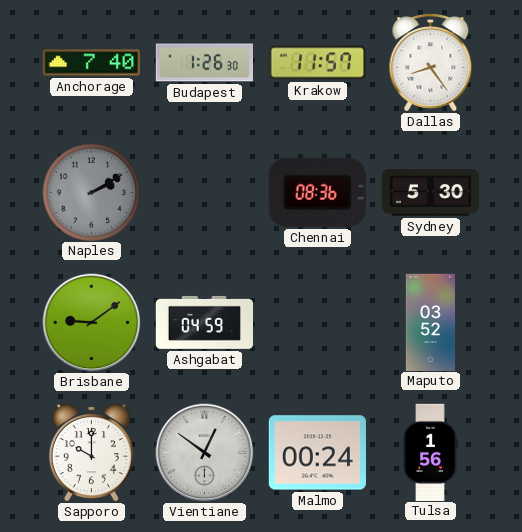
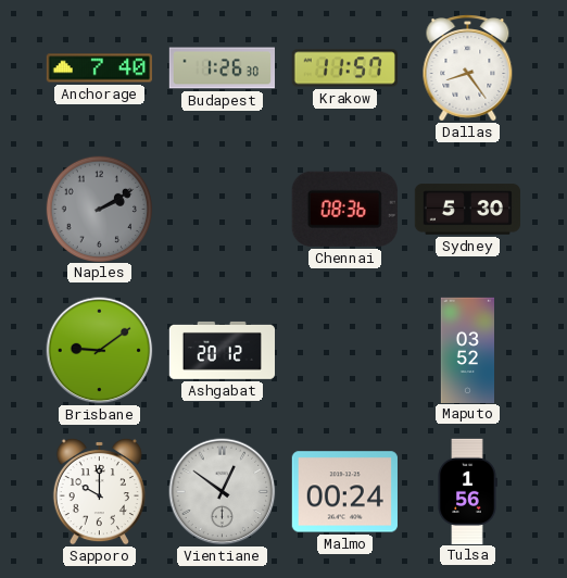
Ashgabat: 04:59 -> 20:12 (222, 350)
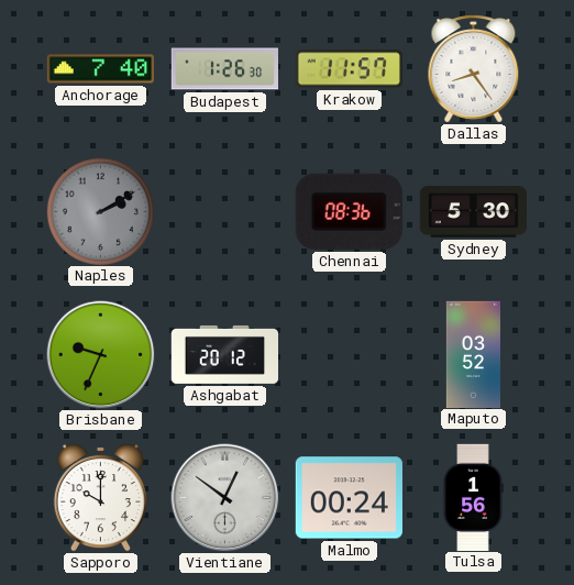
Brisbane: 9:09 -> 9:34 (101, 355)
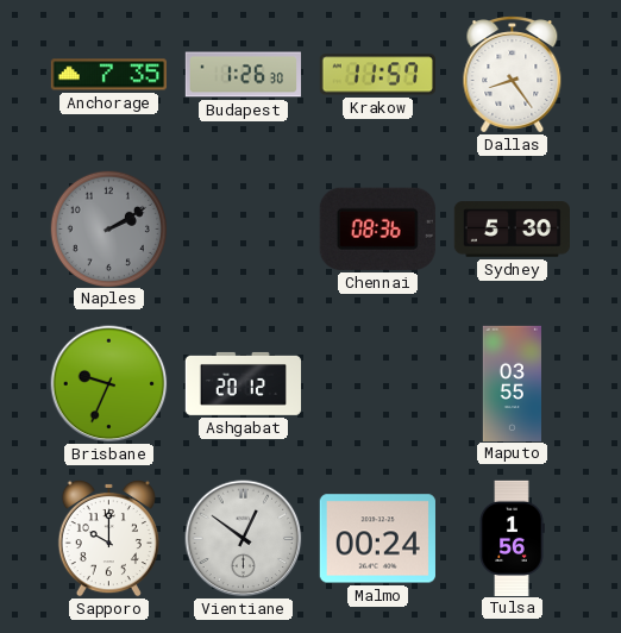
Anchorage: 7:40 -> 7:35 (108, 75)
Maputo: 03:52 -> 03:55 (512, 383)
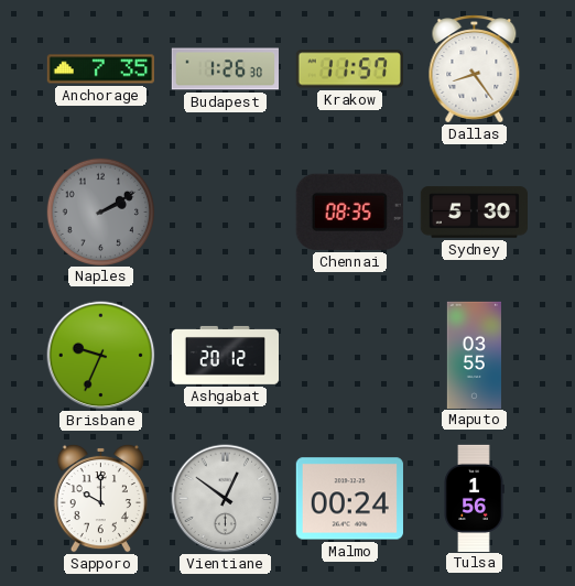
Chennai: 08:36 -> 08:35 (349, 211)
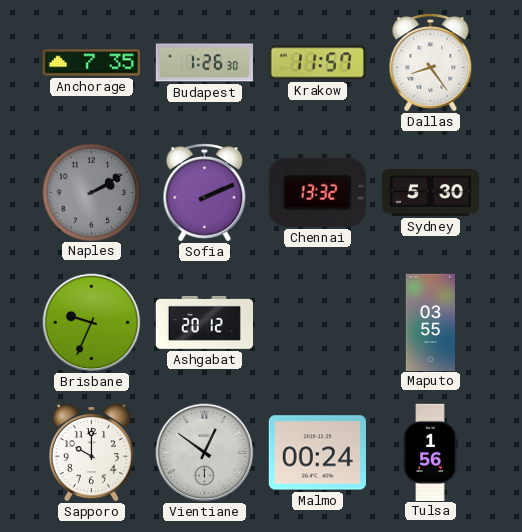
Sofia: none -> 2:11 (205, 193)
Chennai: 08:35 -> 13:32 (317, 192)
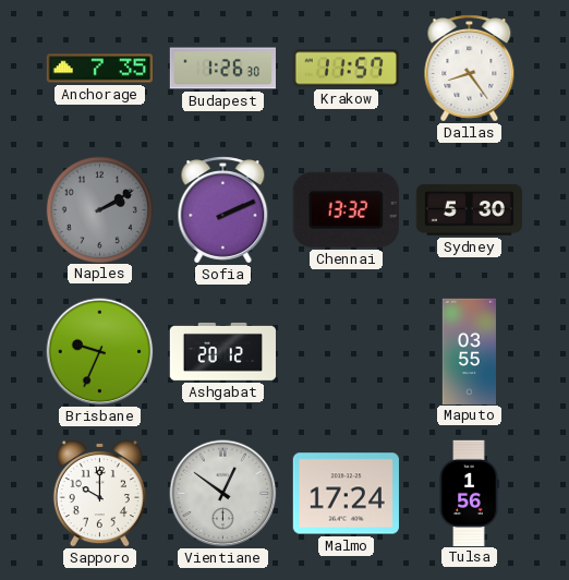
Malmo: 00:24 -> 17:24 (346, 494)
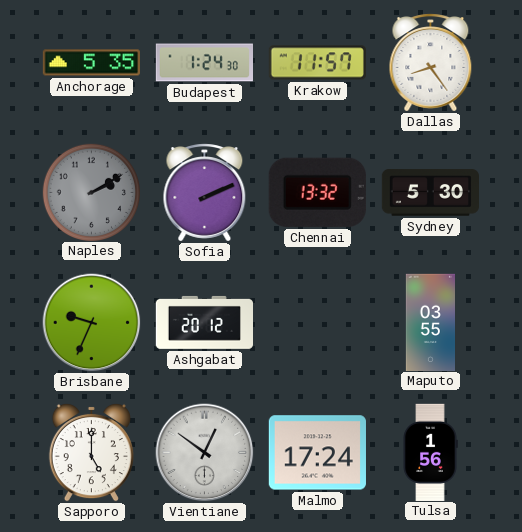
Anchorage: 7:35 -> 5:35 (91, 63)
Budapest: 1:26 -> 1:24 (204, 63)
Sapporo: 10:00 -> 5:00 (91, 452)
